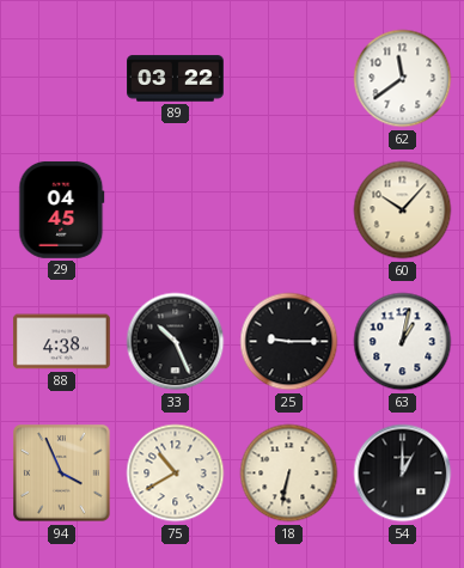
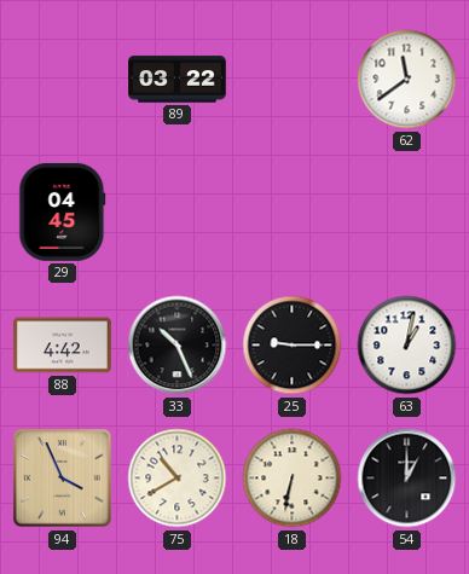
60: 10:07 -> none (403, 210)
88: 4:38 -> 4:42 (62, 346)
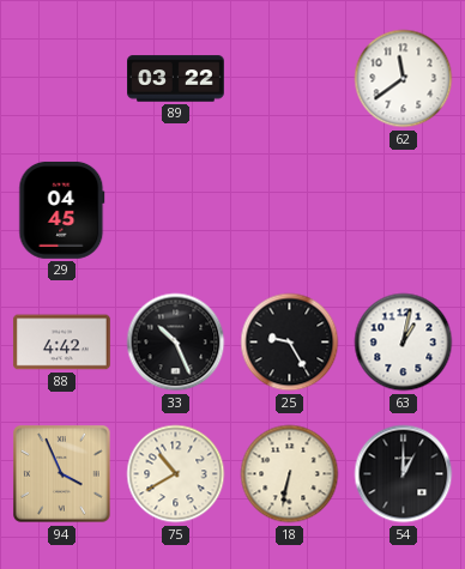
25: 9:15 -> 9:25 (290, 343)
